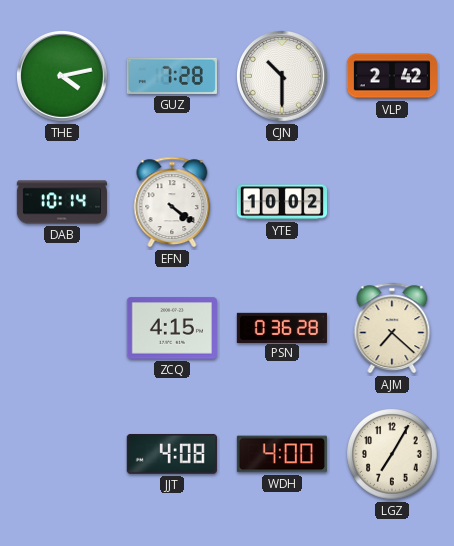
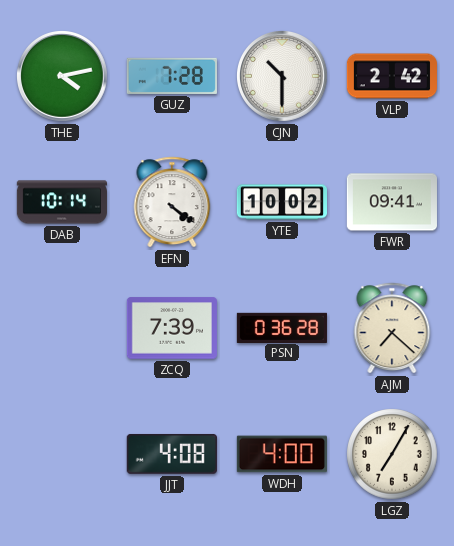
FWR: none -> 09:41 (392, 202)
ZCQ: 4:15 -> 7:39 (172, 328)
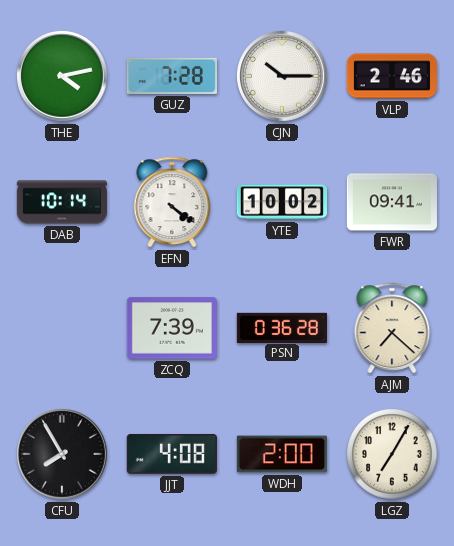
CJN: 10:30 -> 10:15 (283, 77)
VLP: 2:42 -> 2:46 (392, 76)
CFU: none -> 7:55 (63, 455)
WDH: 4:00 -> 2:00 (282, 454)
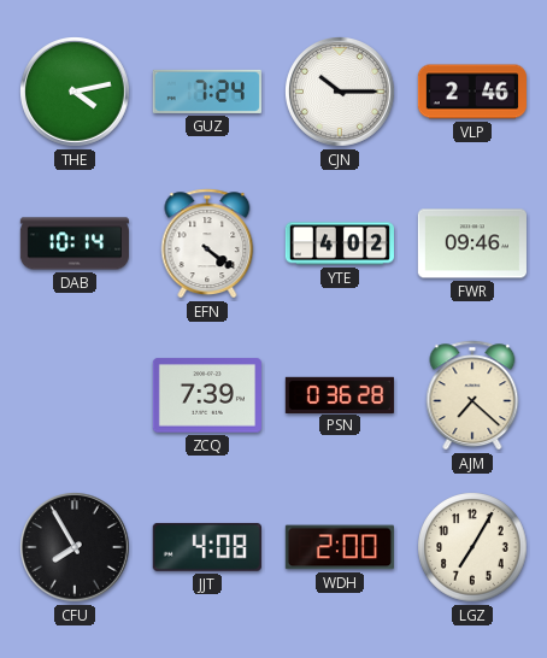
GUZ: 7:28 -> 7:24 (207, 92)
YTE: 10:02 -> 4:02 (339, 243)
FWR: 09:41 -> 09:46 (472, 243)
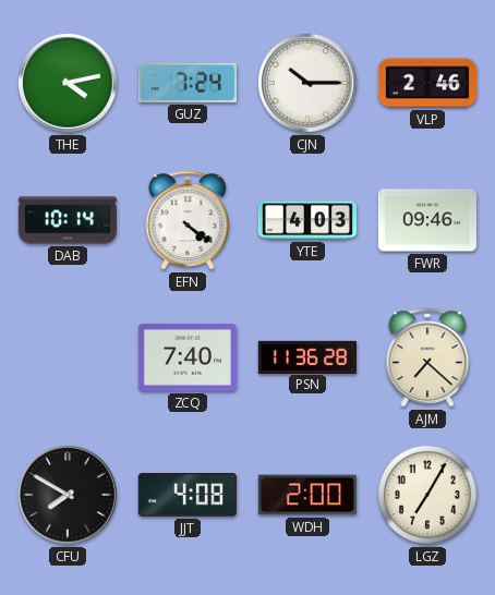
YTE: 4:02 -> 4:03 (306, 220)
ZCQ: 7:39 -> 7:40 (188, 357)
PSN: 0:36 -> 11:36 (307, 356)
CFU: 7:55 -> 7:50 (69, 496)
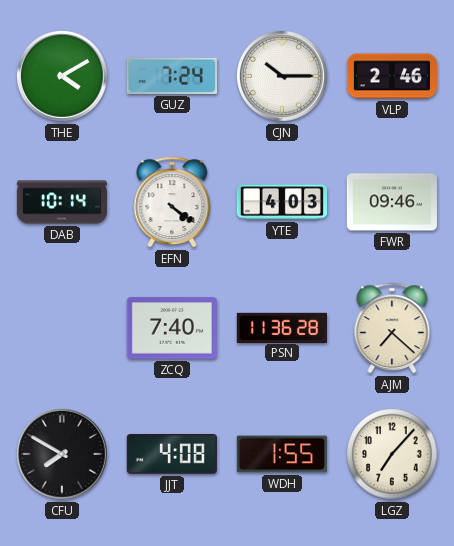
THE: 4:13 -> 4:10 (63, 77)
WDH: 2:00 -> 1:55 (282, 454)
LGZ: 7:05 -> 7:07 (392, 454)
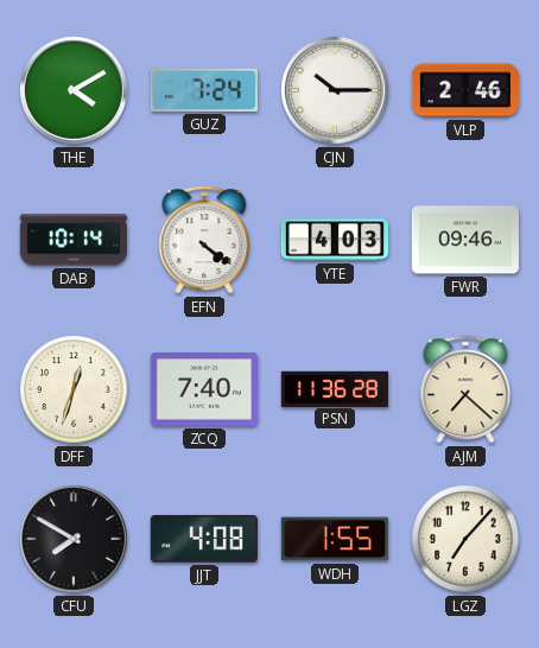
DFF: none -> 12:33 (74, 389)
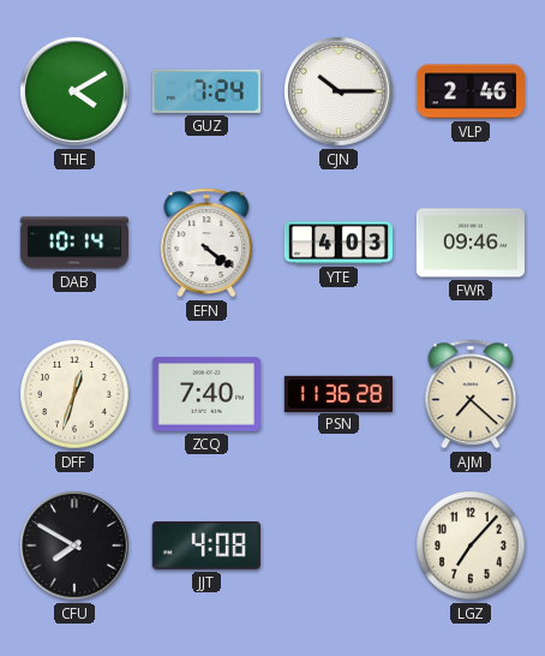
WDH: 1:55 -> none (335, 539)
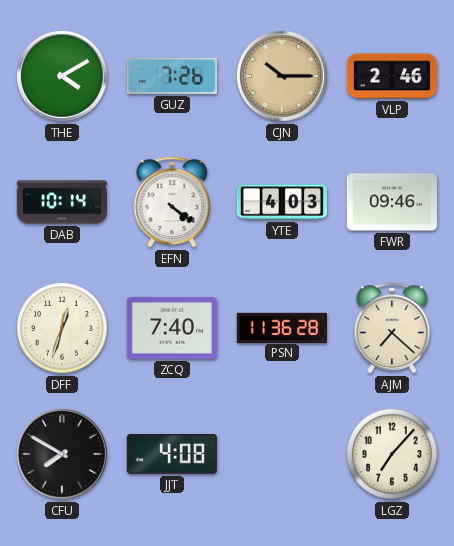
GUZ: 7:24 -> 7:26 (172, 76)
CJN dial: white -> champagne (283, 77)
